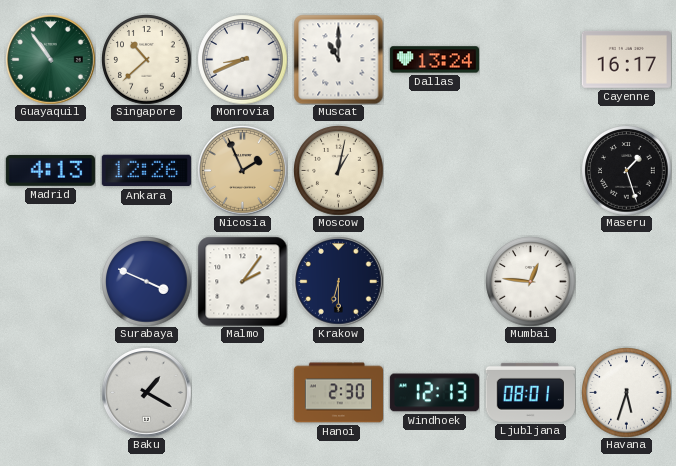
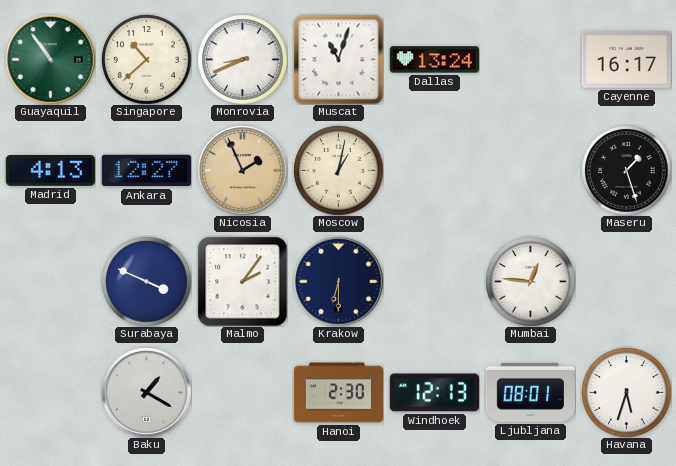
Muscat: 11:00 -> 11:03 (338, 59)
Ankara: 12:26 -> 12:27 (146, 171)
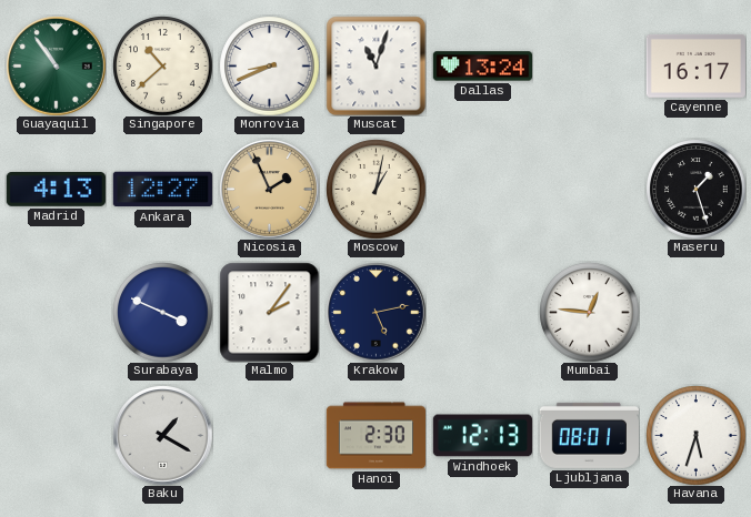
Krakow: 6:30 -> 5:13 (375, 312)
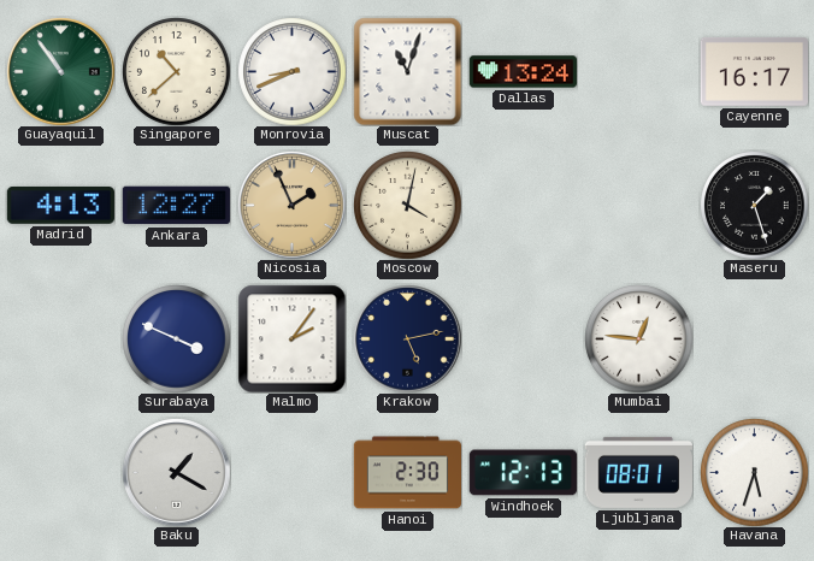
Moscow: 1:02 -> 4:02 (407, 205)
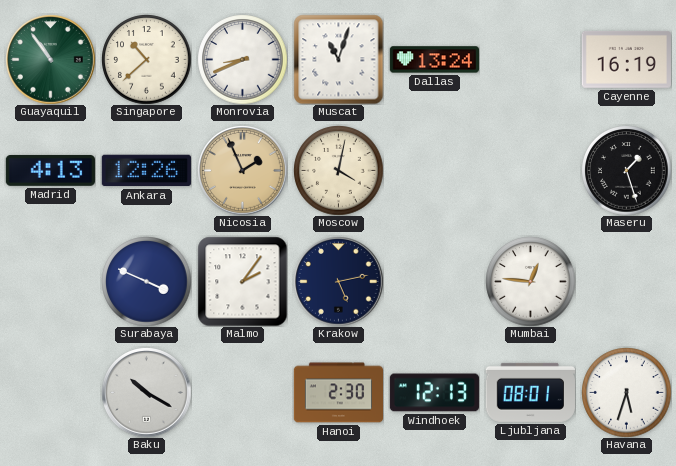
Cayenne: 16:17 -> 16:19 (626, 59)
Ankara: 12:27 -> 12:26 (146, 171)
Baku: 1:20 -> 10:20 (146, 392)
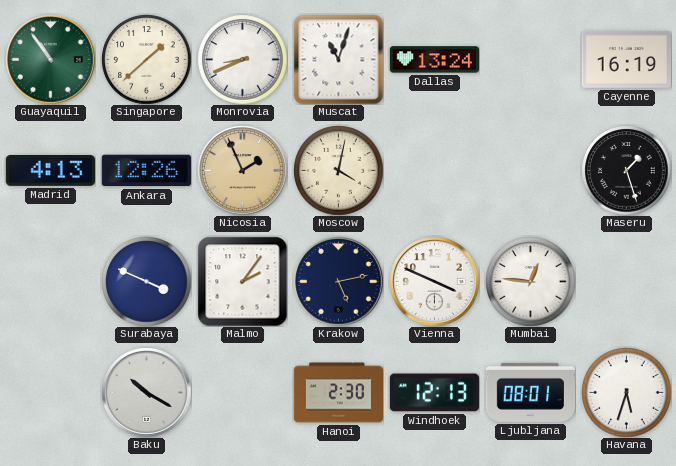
Singapore: 10:38 -> 1:38 (146, 59)
Vienna: none -> 3:49 (434, 281)
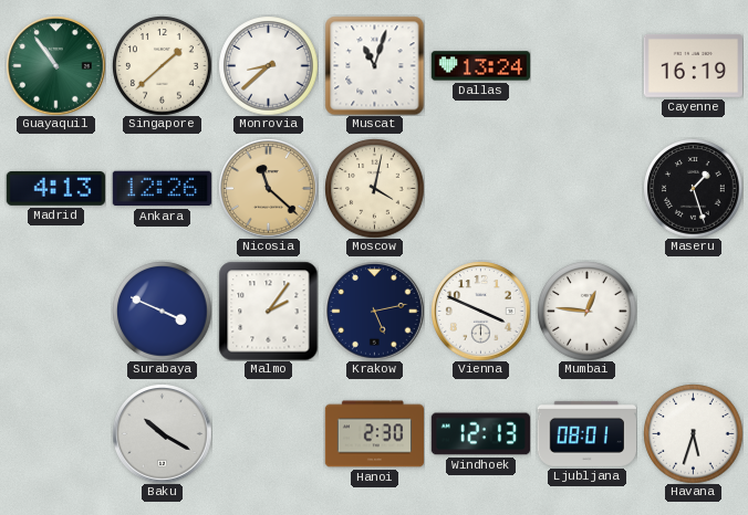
Monrovia: 8:41 -> 8:38 (268, 65)
Nicosia: 1:56 -> 11:22 (268, 188)
